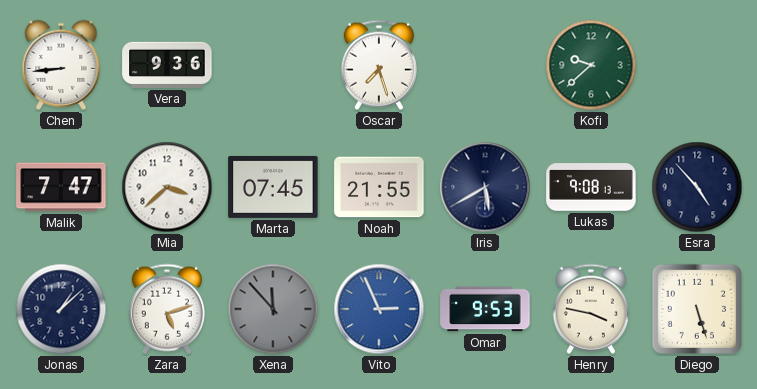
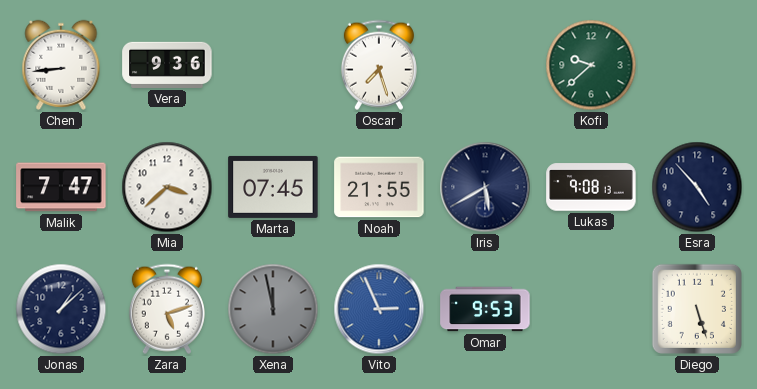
Xena: 11:53 -> 11:58 (273, 309)
Henry: 3:47 -> none (591, 309)
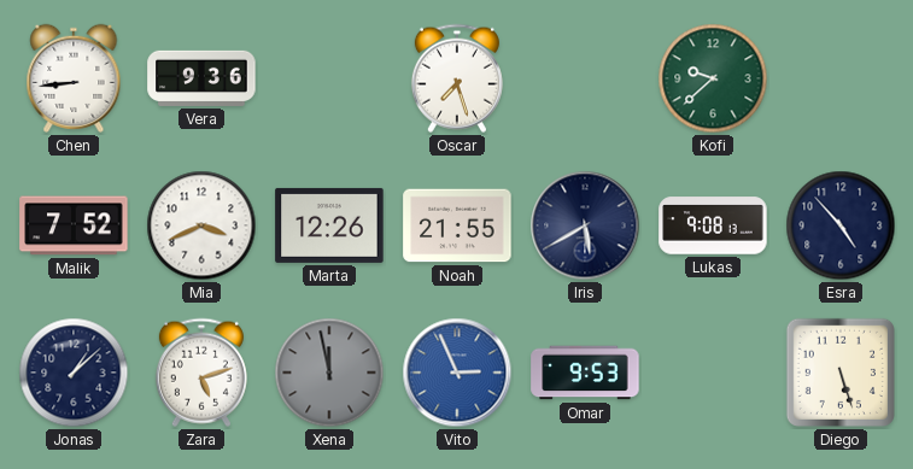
Malik: 7:47 -> 7:52 (74, 225)
Mia: 3:38 -> 3:41 (201, 225)
Marta: 07:45 -> 12:26 (329, 225)
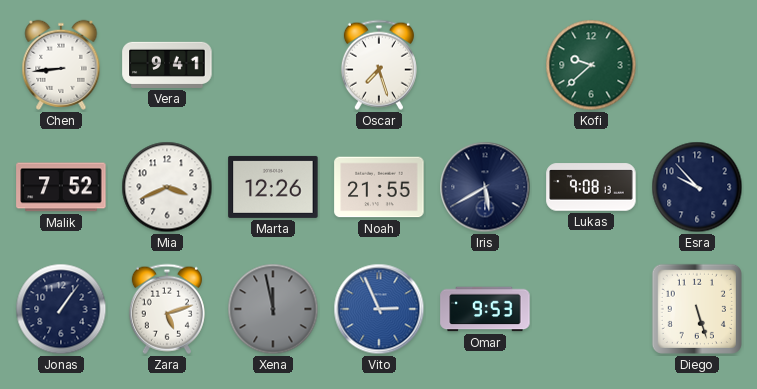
Vera: 9:36 -> 9:41 (167, 65)
Esra: 4:53 -> 9:53 (697, 187)
Jonas: 1:08 -> 1:06 (61, 309)
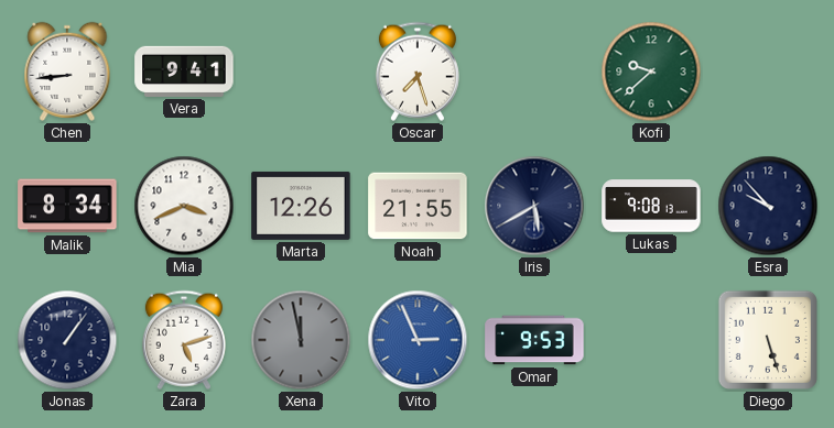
Malik: 7:52 -> 8:34 (67, 206)
